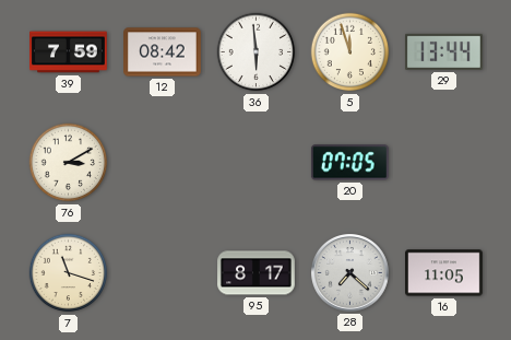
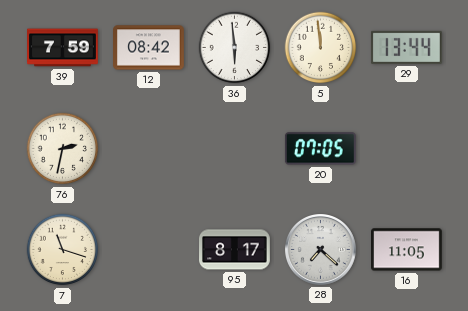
5: 11:57 -> 11:59 (321, 48)
76: 3:10 -> 2:32 (63, 149)
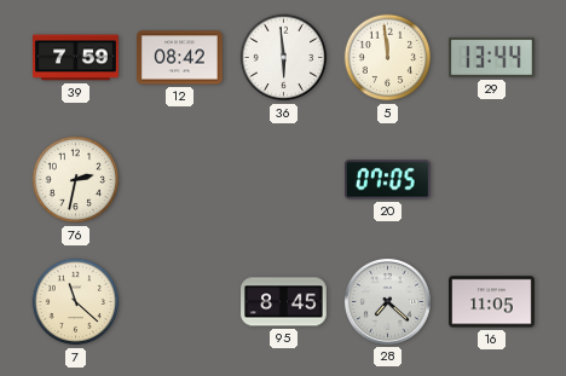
7: 11:18 -> 11:22 (76, 302)
95: 8:17 -> 8:45 (284, 302)
